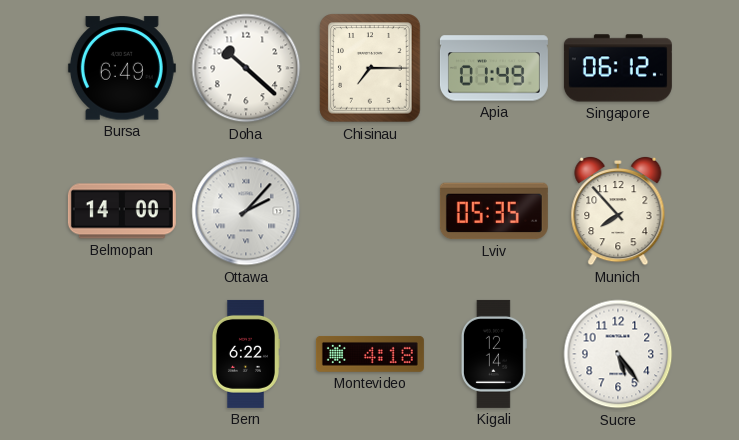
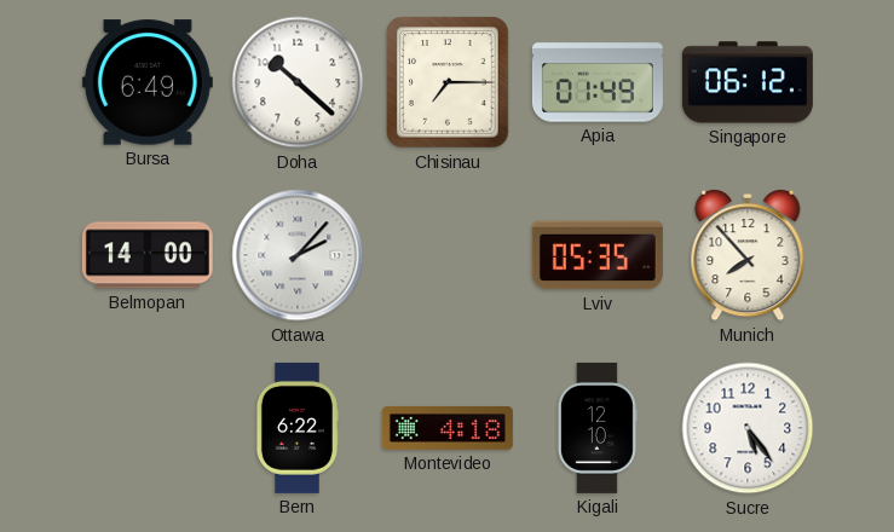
Kigali: 12:14 -> 12:10 (598, 428)
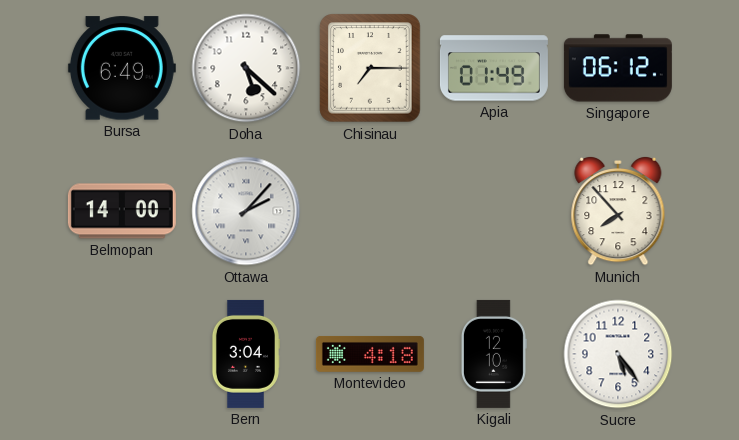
Doha: 10:22 -> 5:22 (246, 68)
Lviv: 05:35 -> none (598, 255)
Bern: 6:22 -> 3:04 (245, 354)
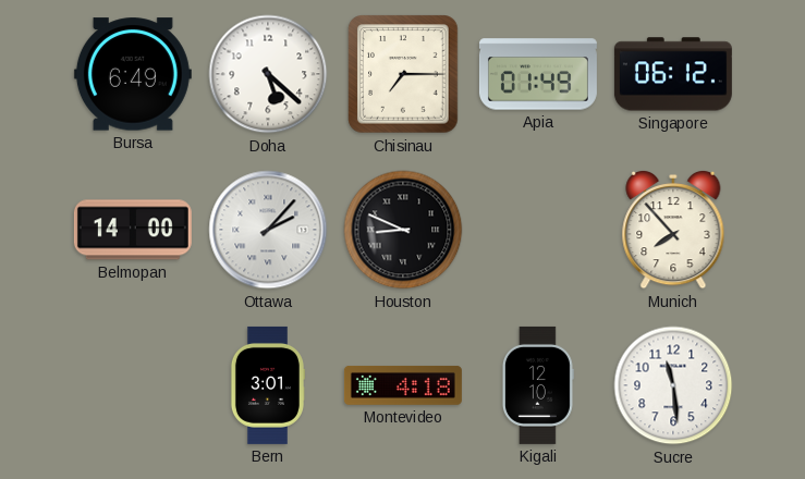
Houston: none -> 8:49 (403, 230)
Bern: 3:04 -> 3:01 (267, 385)
Sucre: 5:24 -> 11:29 (673, 385)
